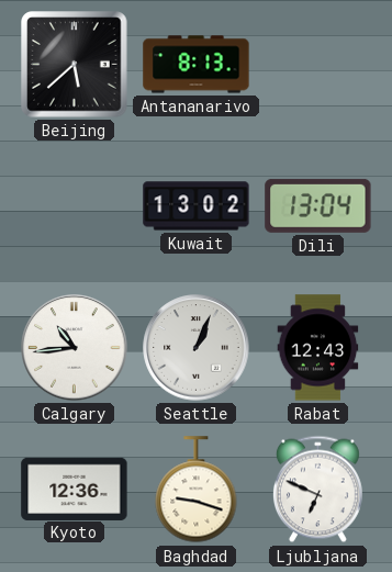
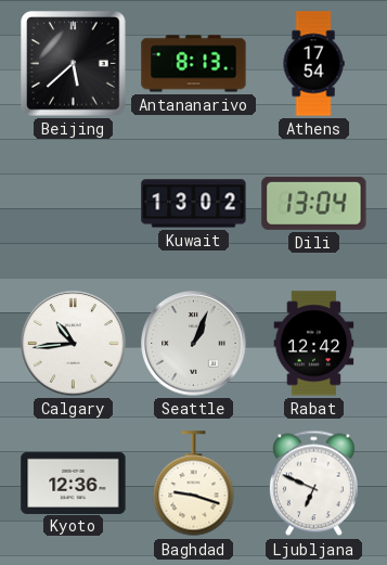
Athens: none -> 17:54 (313, 64)
Rabat: 12:43 -> 12:42 (314, 344)
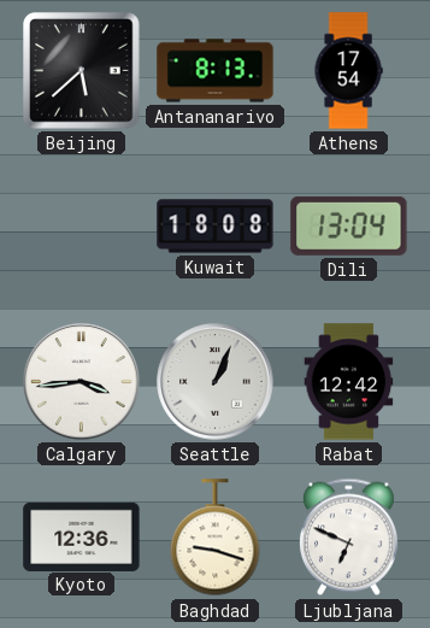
Kuwait: 13:02 -> 18:08 (216, 227)
Calgary: 10:44 -> 3:44 (82, 382)
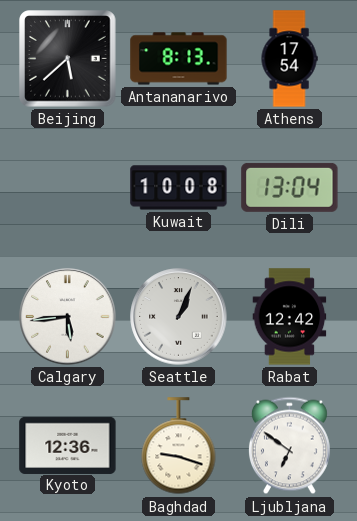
Kuwait: 18:08 -> 10:08 (179, 188)
Calgary: 3:44 -> 5:44 (68, 317)
Ljubljana: 6:49 -> 6:51 (289, 446)
